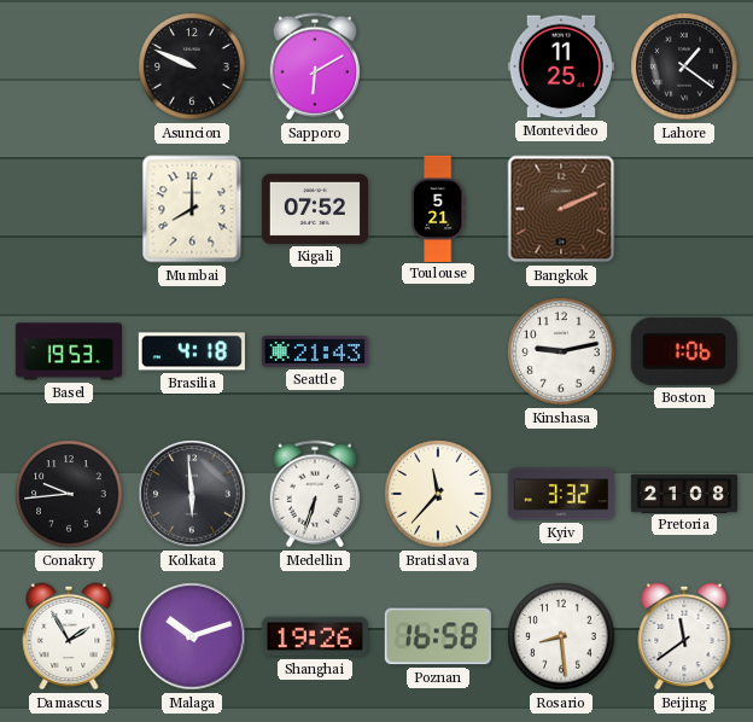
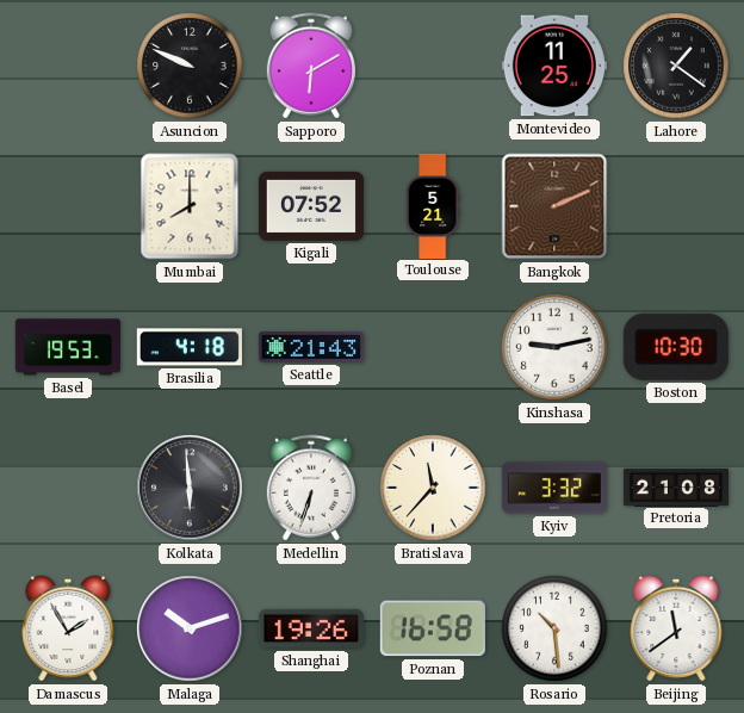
Boston: 1:06 -> 10:30 (676, 347)
Conakry: 9:44 -> none (69, 494)
Rosario: 8:29 -> 10:29 (554, 628)
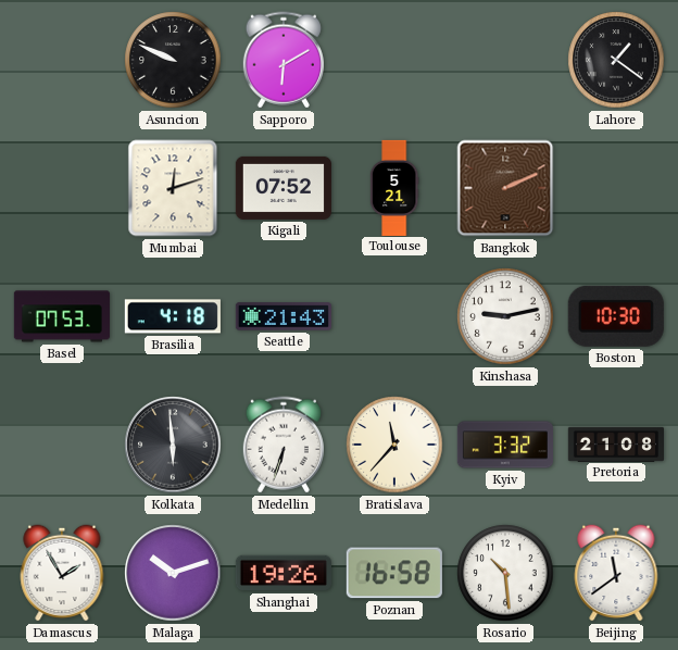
Montevideo: 11:25 -> none (554, 66)
Mumbai: 8:00 -> 12:12 (173, 188)
Basel: 19:53 -> 07:53 (62, 316)
